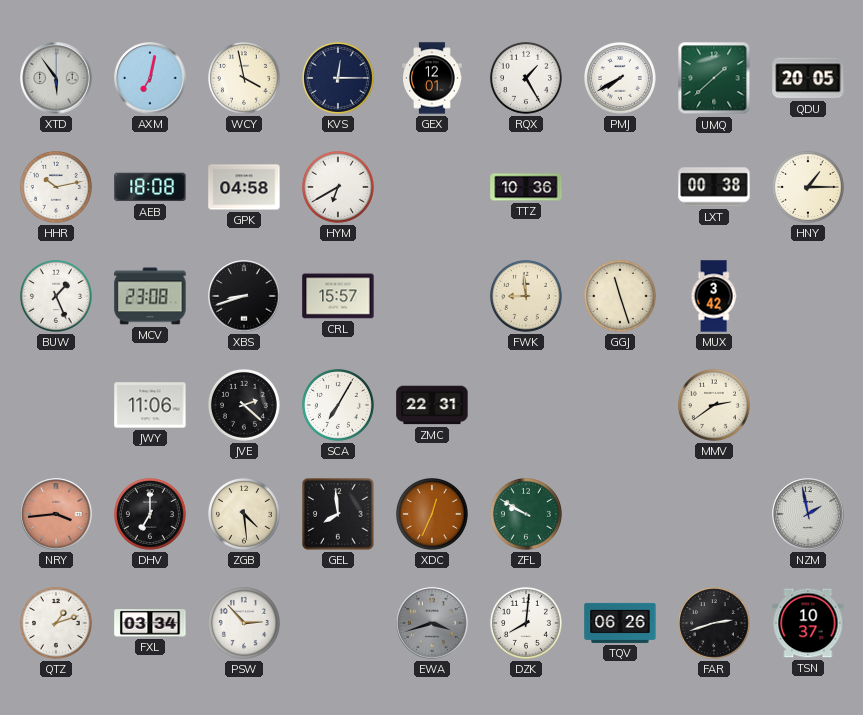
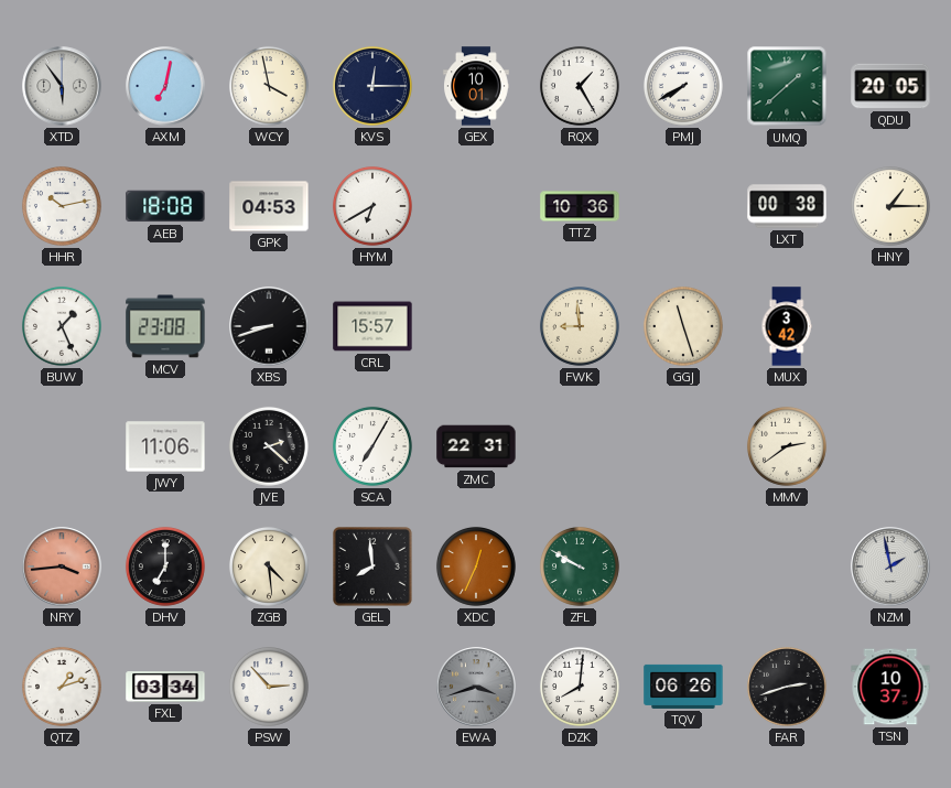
GEX: 12:01 -> 10:01 (477, 86)
GPK: 04:58 -> 04:53 (269, 206)
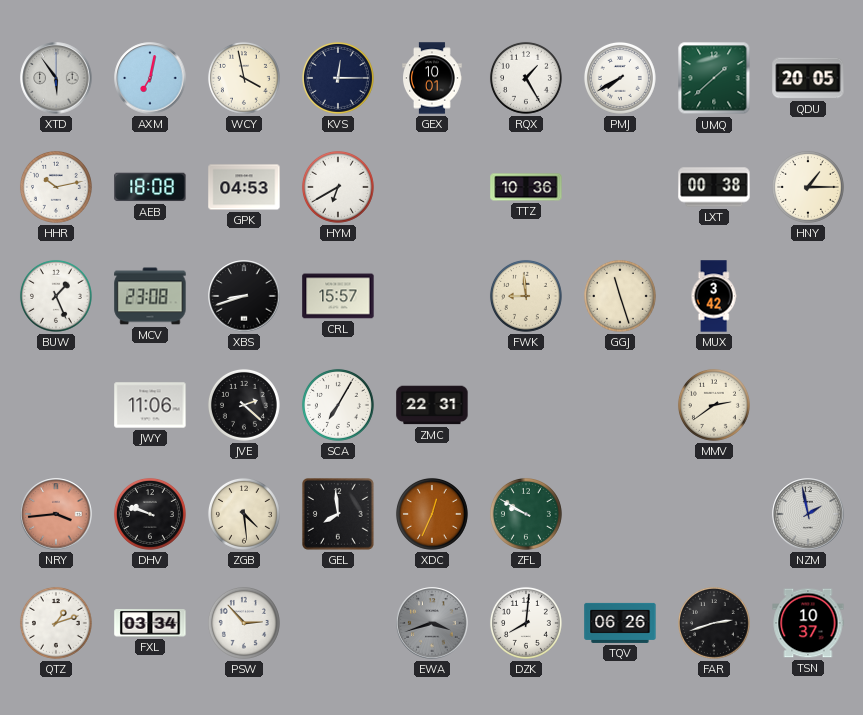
DHV: 7:00 -> 9:48 (150, 514)
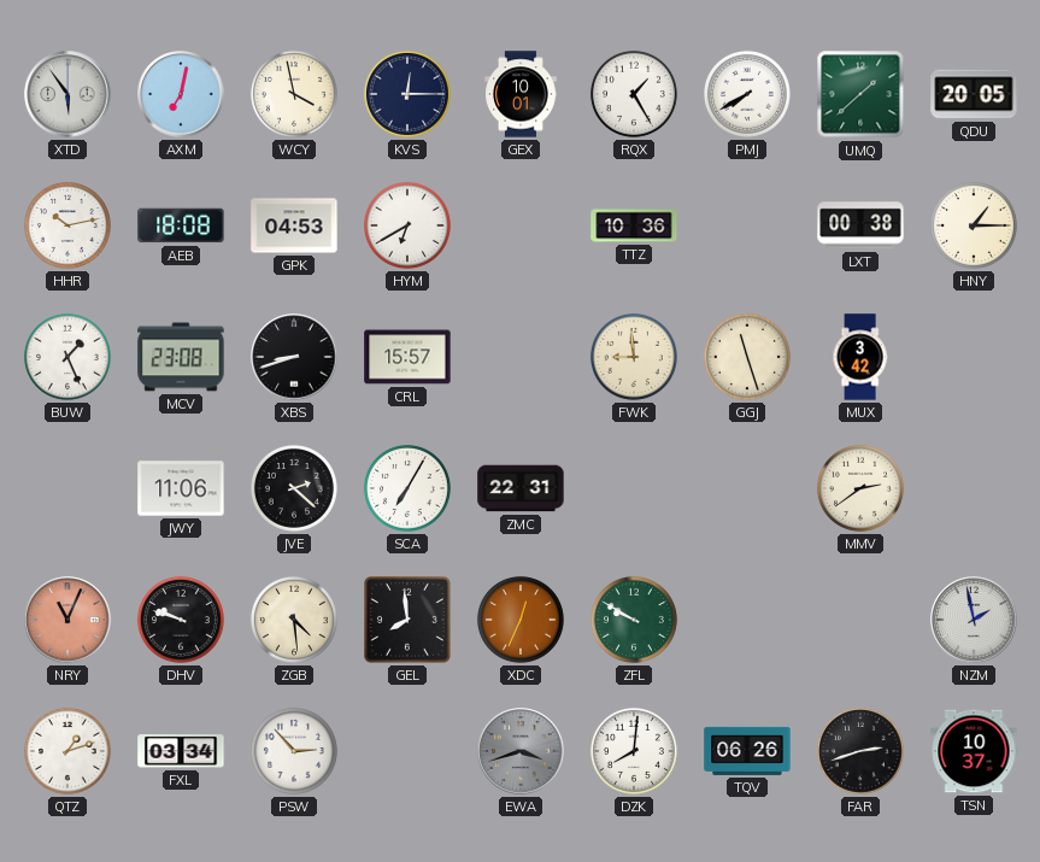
NRY: 3:44 -> 11:04 (67, 620)
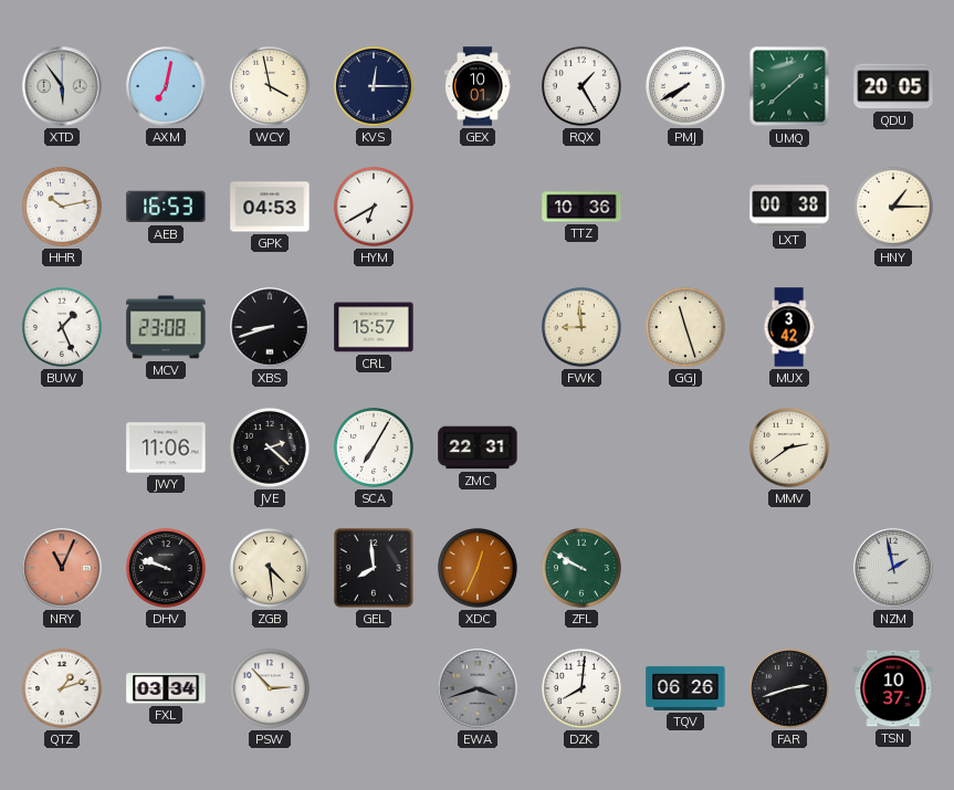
AEB: 18:08 -> 16:53 (166, 207)
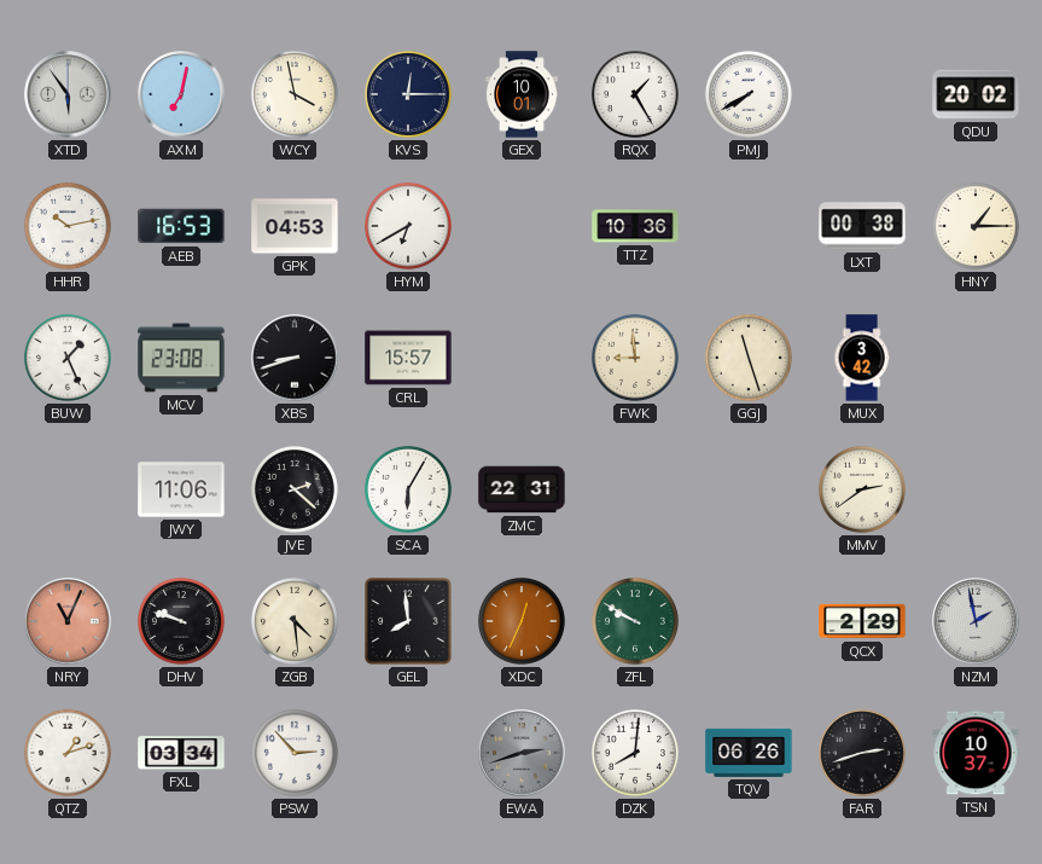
UMQ: 1:38 -> none (789, 86)
QDU: 20:05 -> 20:02 (976, 94)
SCA: 7:05 -> 6:05 (408, 489)
QCX: none -> 2:29 (862, 621)
EWA: 3:42 -> 2:42 (522, 753)
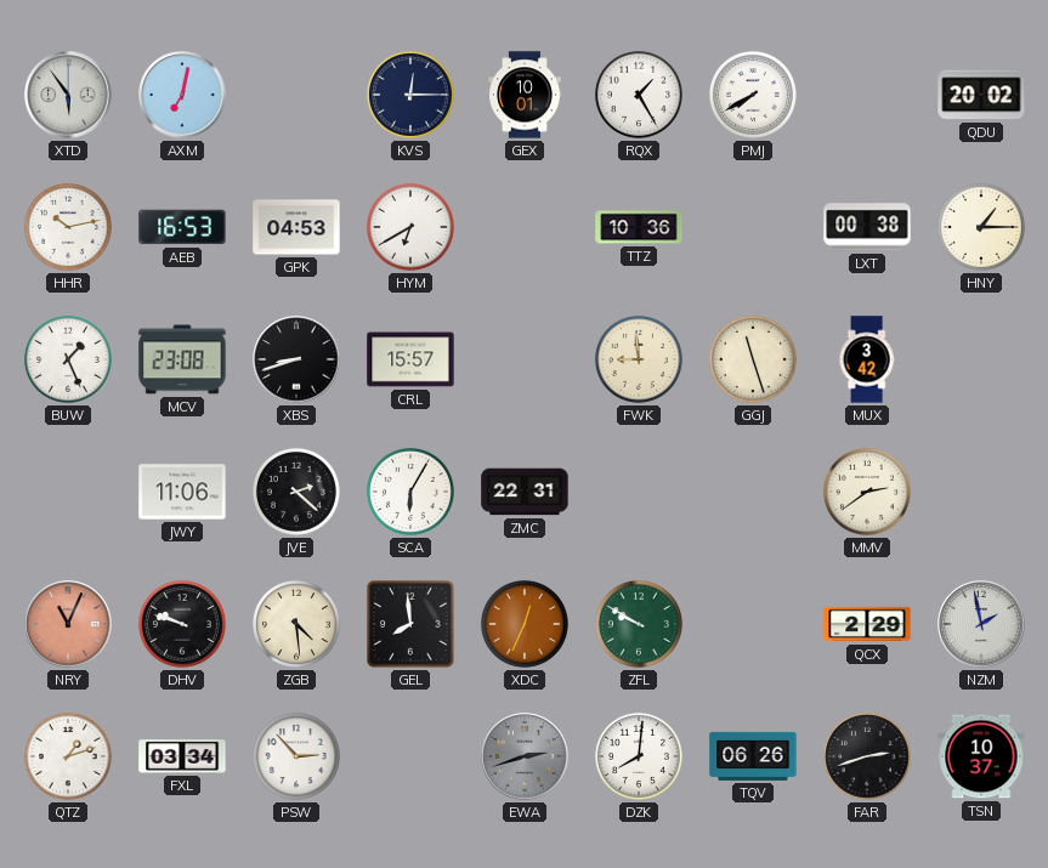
WCY: 3:58 -> none (295, 94)
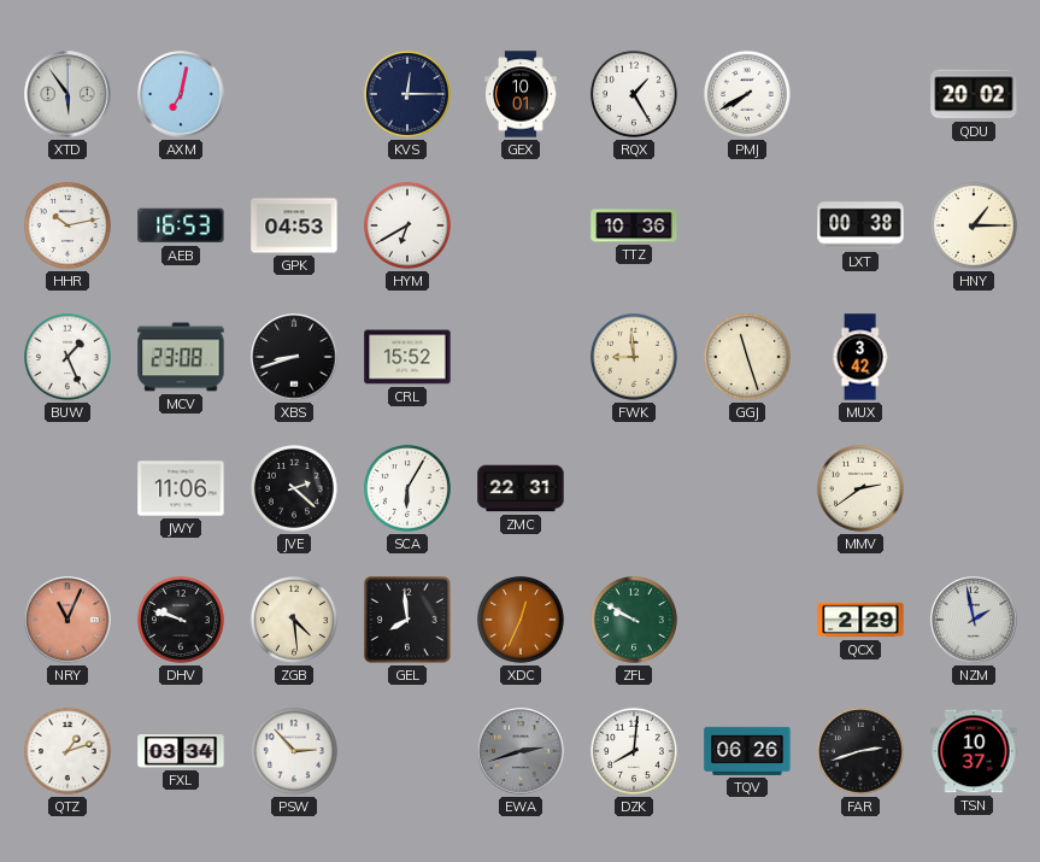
CRL: 15:57 -> 15:52 (407, 357)
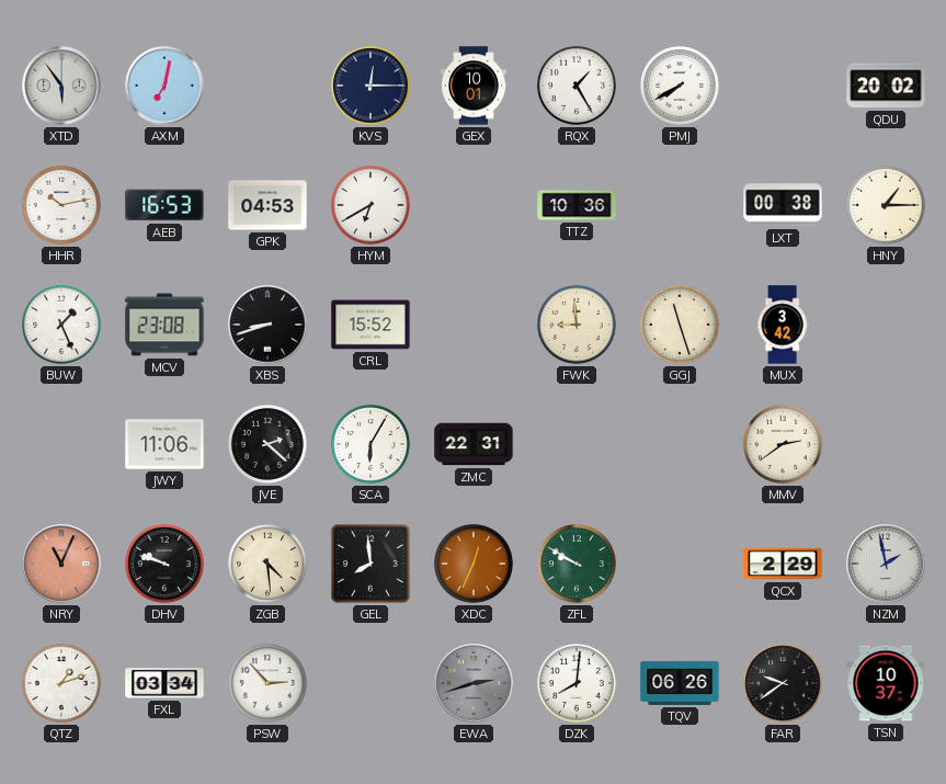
FAR: 2:42 -> 9:39 (783, 683)
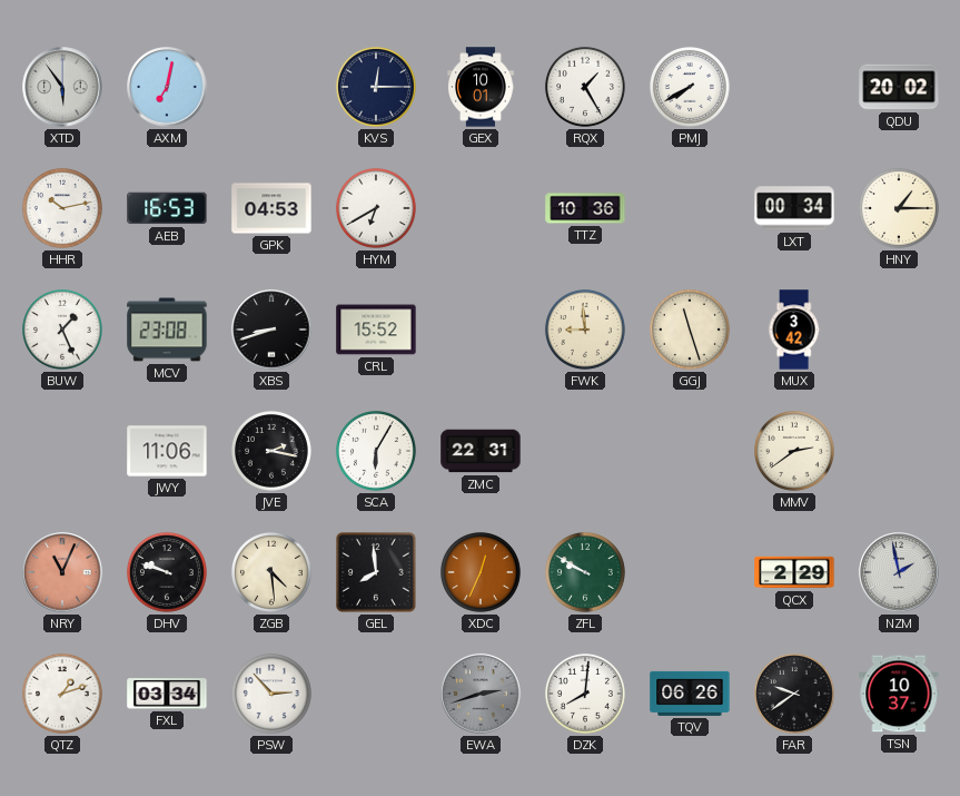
LXT: 00:38 -> 00:34 (794, 208)
JVE: 2:22 -> 2:17 (271, 451)
